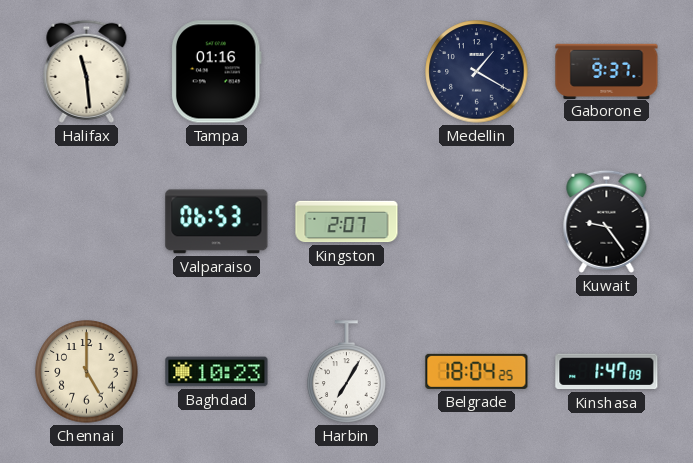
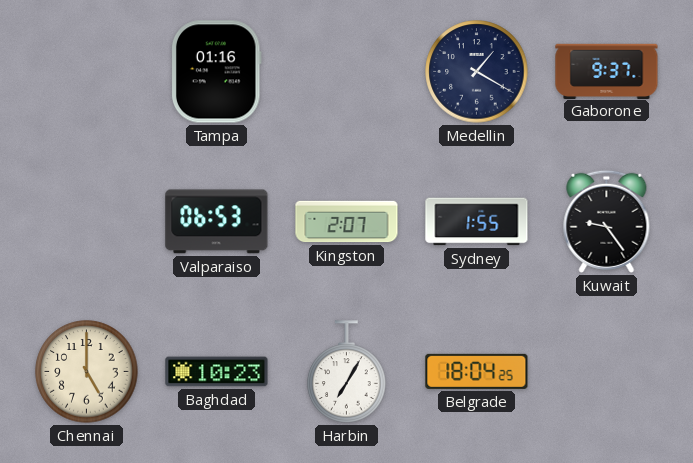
Halifax: 11:29 -> none (87, 71)
Sydney: none -> 1:55 (477, 222)
Kinshasa: 1:47 -> none (607, 372)
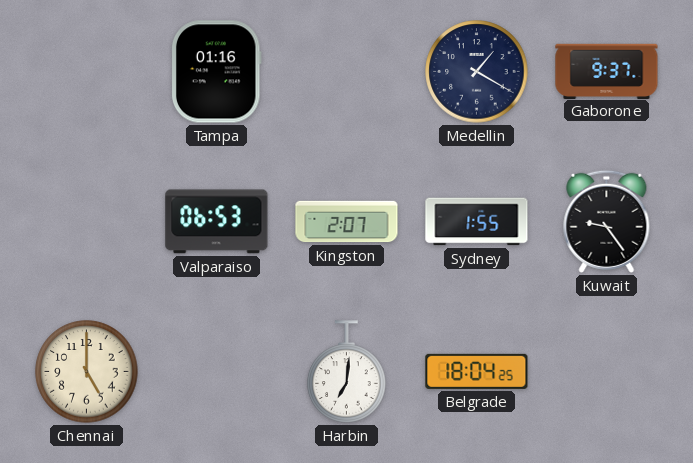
Baghdad: 10:23 -> none (217, 372)
Harbin: 7:05 -> 7:01 (347, 372)
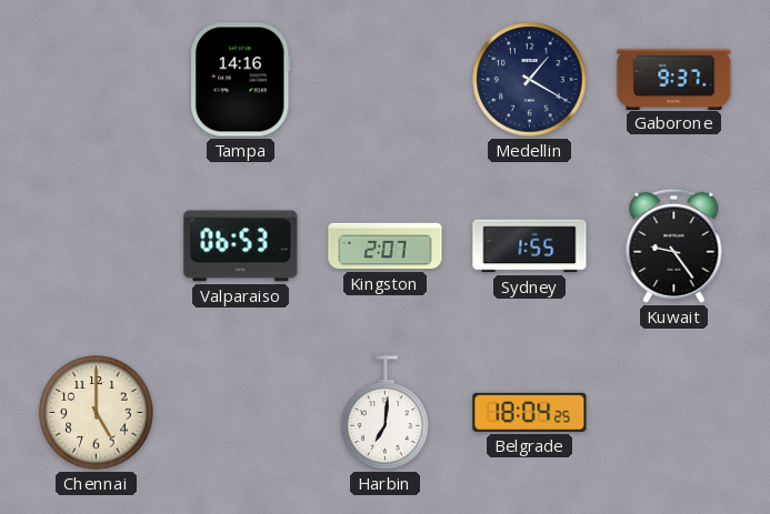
Tampa: 01:16 -> 14:16 (240, 80)
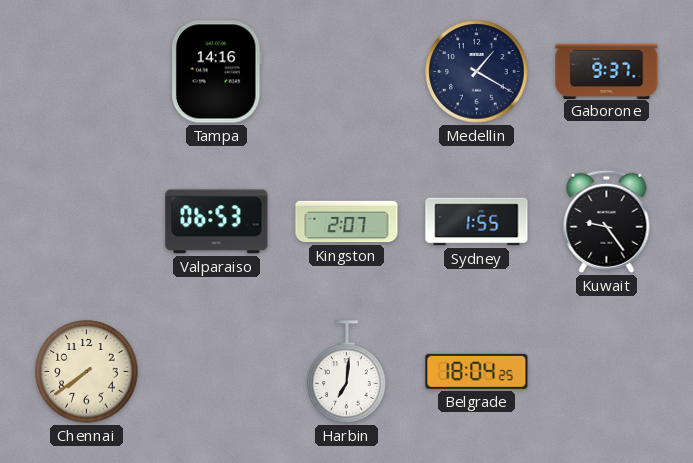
Chennai: 5:00 -> 7:39 (87, 372)
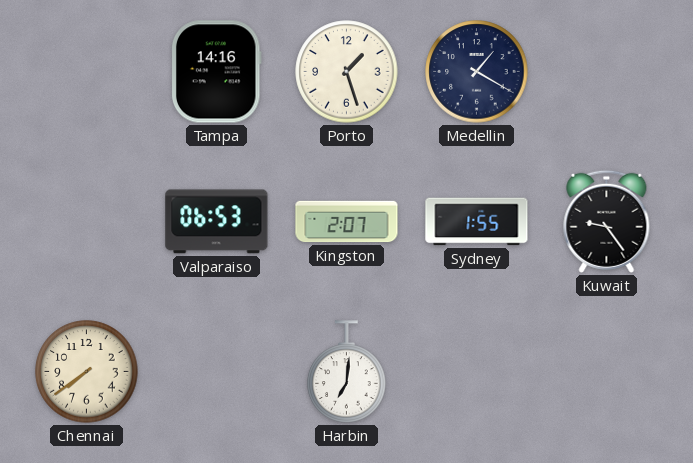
Porto: none -> 1:27 (347, 72)
Gaborone: 9:37 -> none (607, 71)
Belgrade: 18:04 -> none (477, 371)
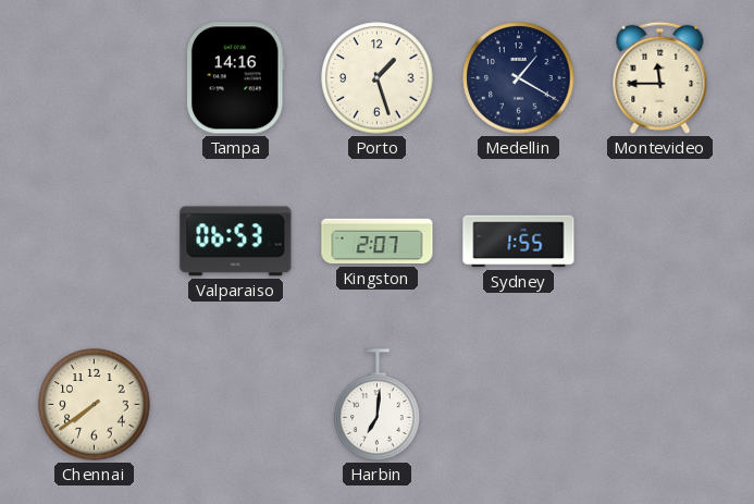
Montevideo: none -> 11:45 (660, 77)
Kuwait: 9:24 -> none (607, 221)
